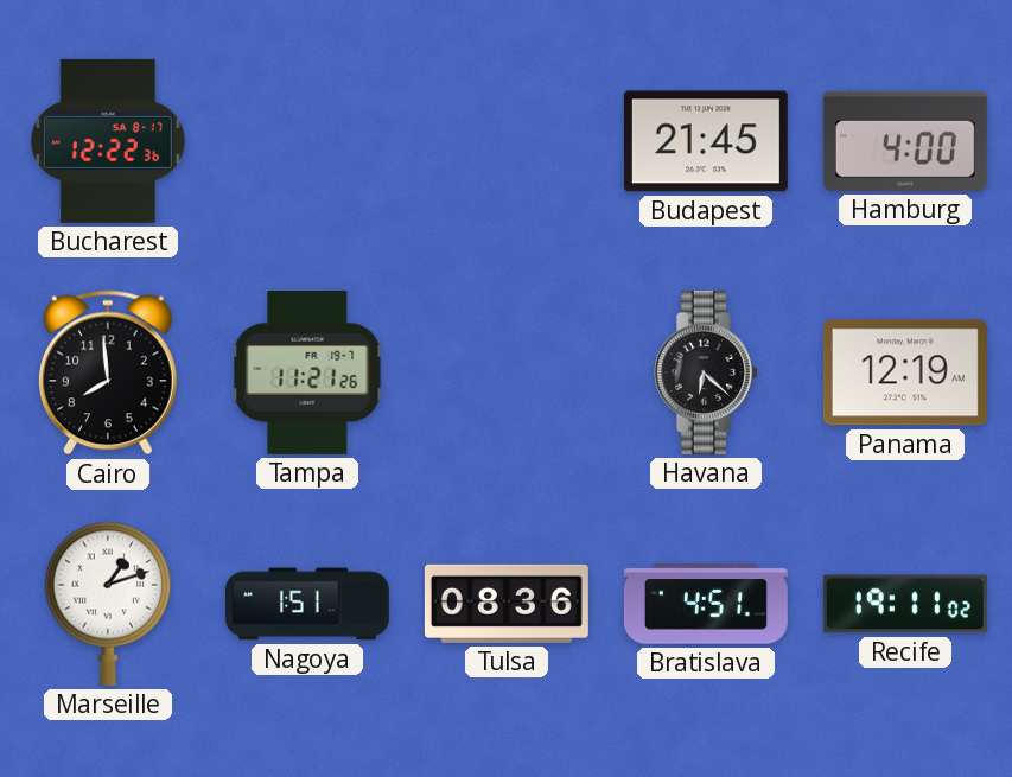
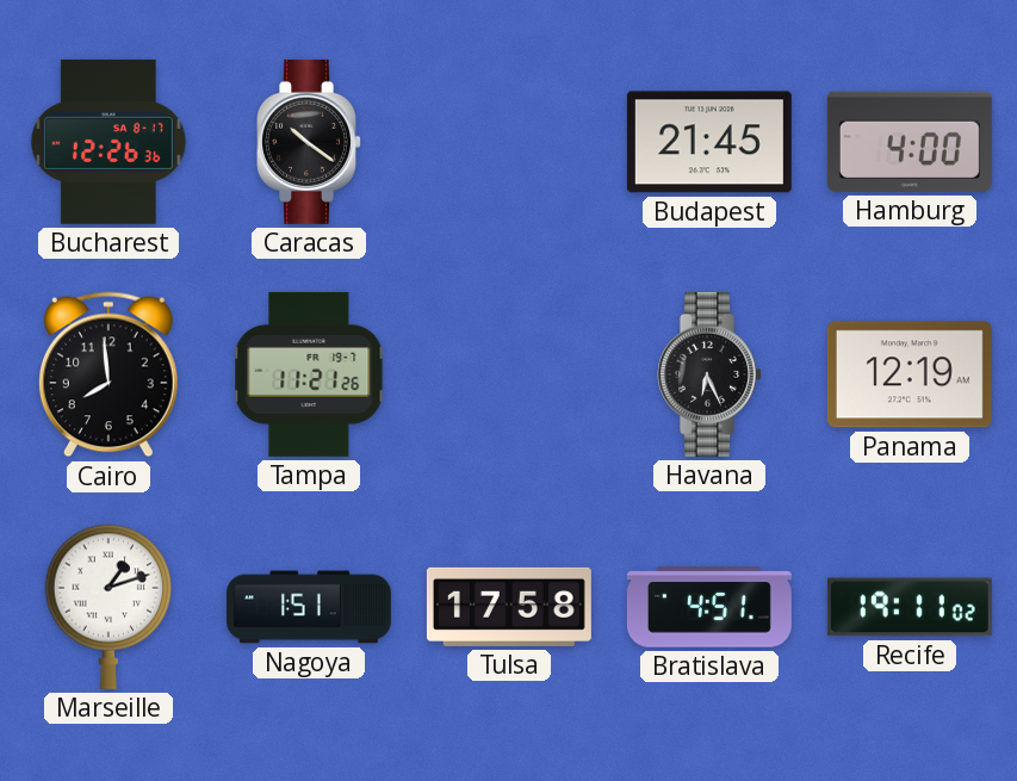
Bucharest: 12:22 -> 12:26 (108, 142)
Caracas: none -> 10:21 (309, 142)
Havana: 6:22 -> 6:26 (709, 374)
Tulsa: 08:36 -> 17:58 (509, 607)
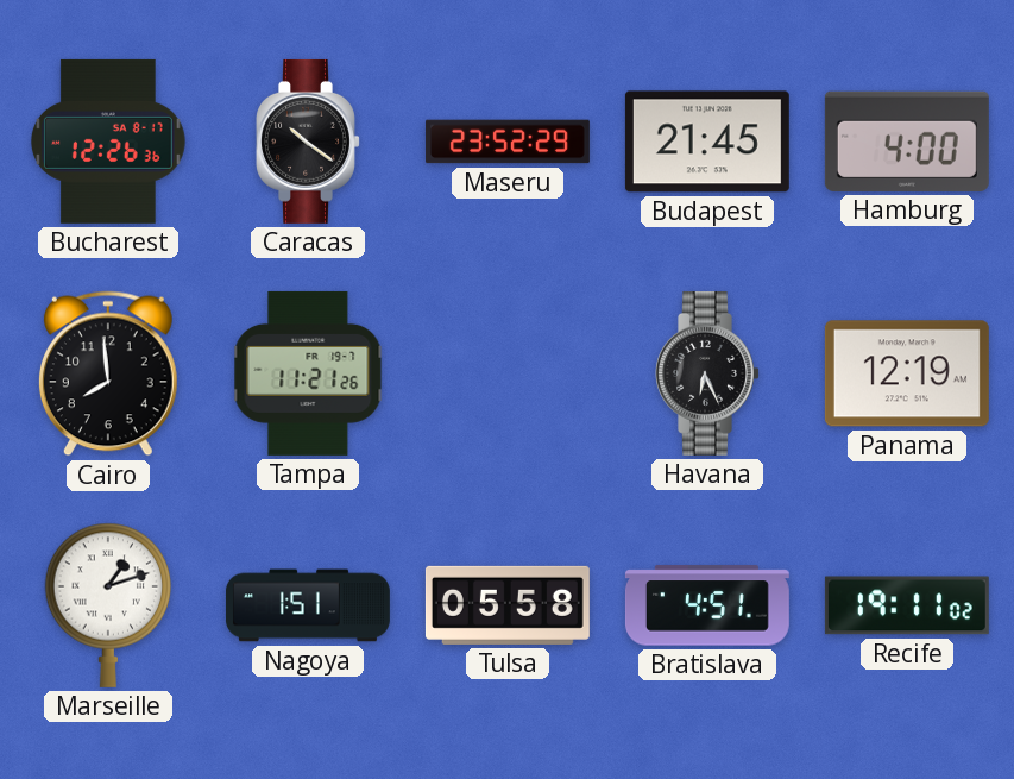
Maseru: none -> 23:52 (508, 142)
Tulsa: 17:58 -> 05:58 (508, 605)
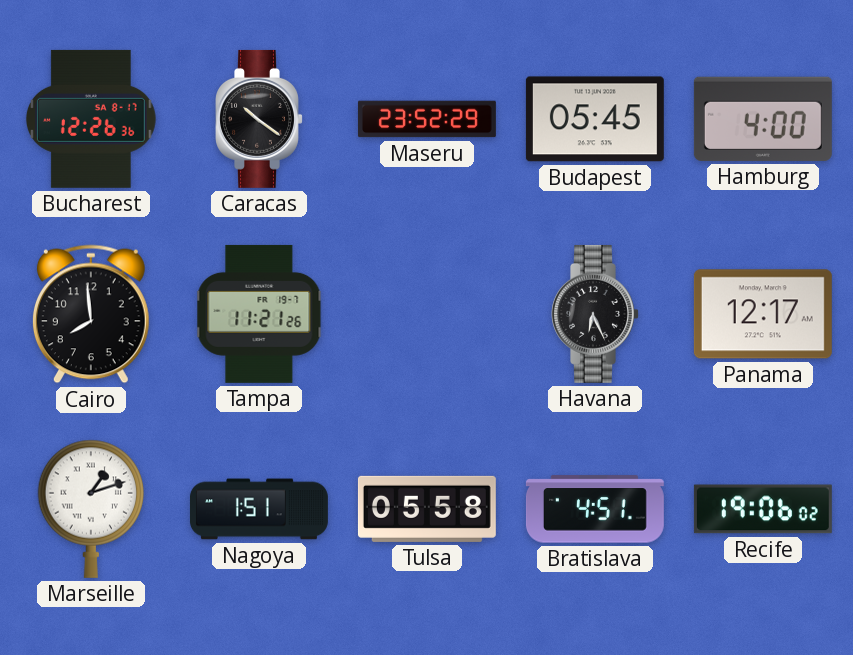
Budapest: 21:45 -> 05:45 (595, 119)
Panama: 12:19 -> 12:17 (763, 314)
Recife: 19:11 -> 19:06 (763, 509)
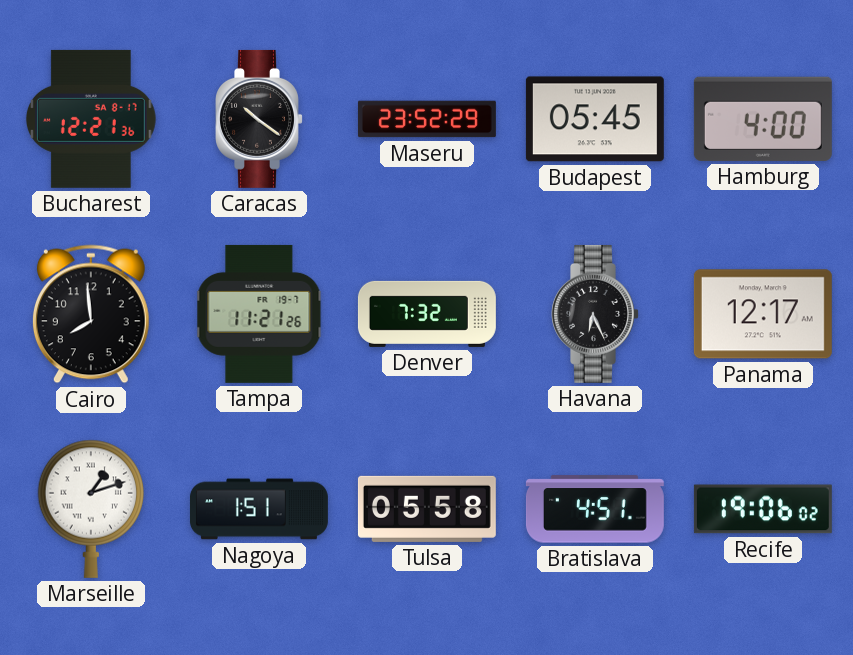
Bucharest: 12:26 -> 12:21 (91, 119)
Denver: none -> 7:32 (427, 314)
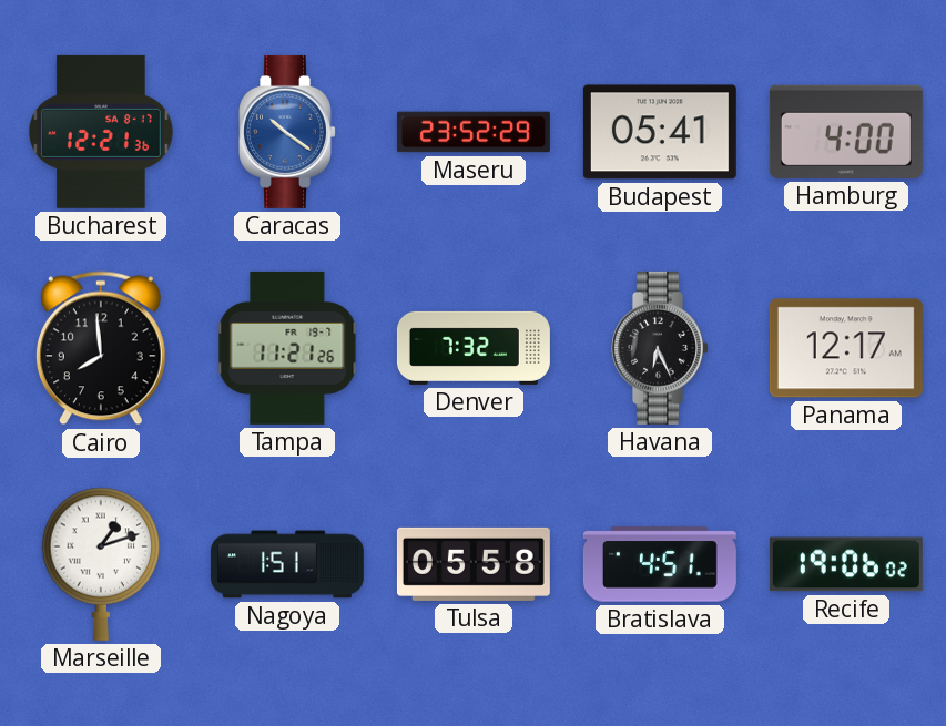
Caracas dial: black -> blue (287, 132)
Budapest: 05:45 -> 05:41 (660, 132)
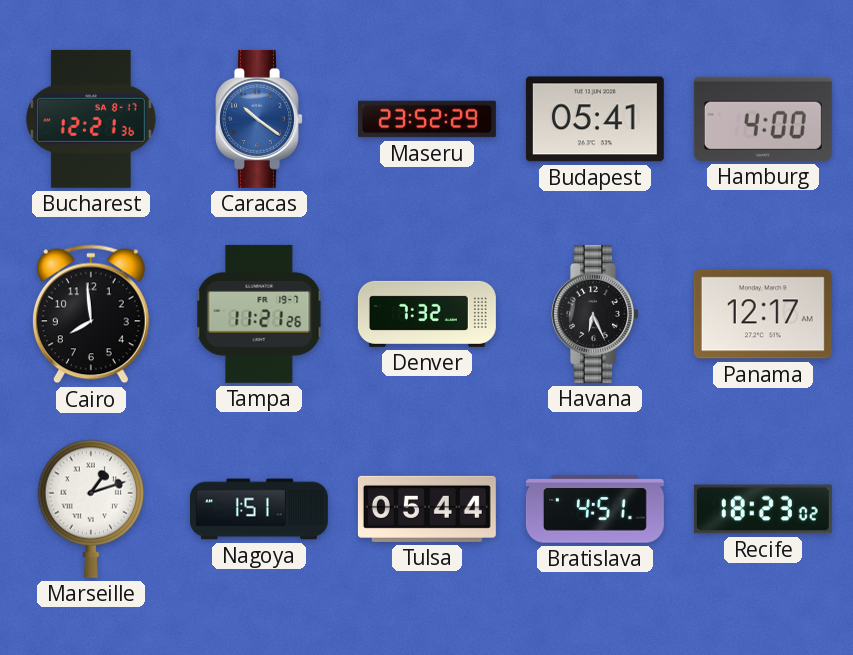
Tulsa: 05:58 -> 05:44 (427, 509)
Recife: 19:06 -> 18:23 (763, 509)
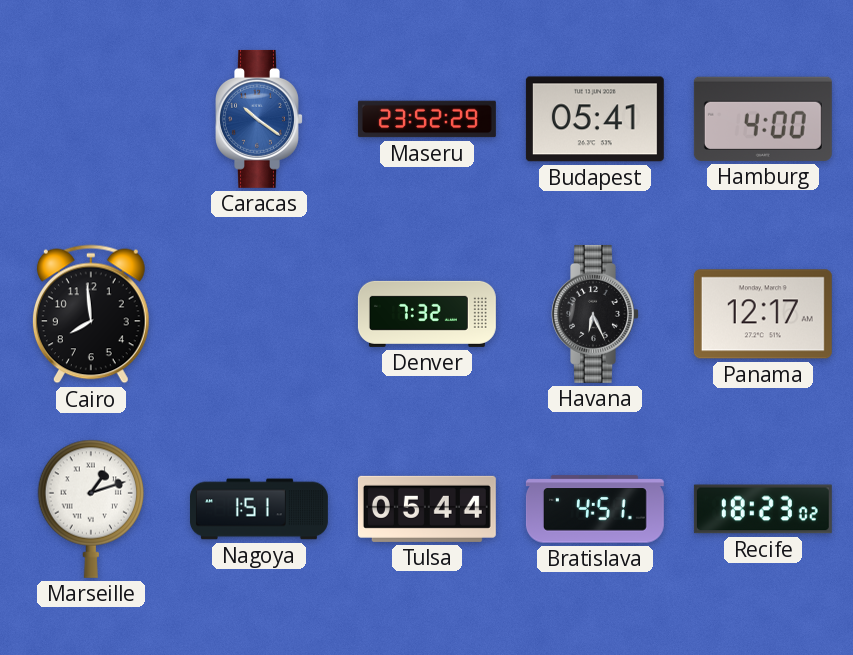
Bucharest: 12:21 -> none (91, 119)
Tampa: 11:21 -> none (259, 314)
